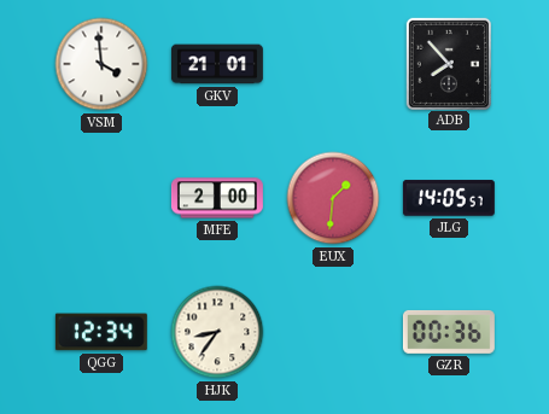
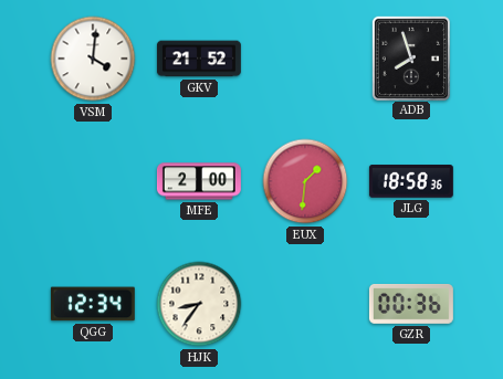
VSM: 3:59 -> 4:01 (93, 59)
GKV: 21:01 -> 21:52 (199, 59)
ADB: 7:53 -> 7:57 (410, 57)
JLG: 14:05 -> 18:58 (411, 181)
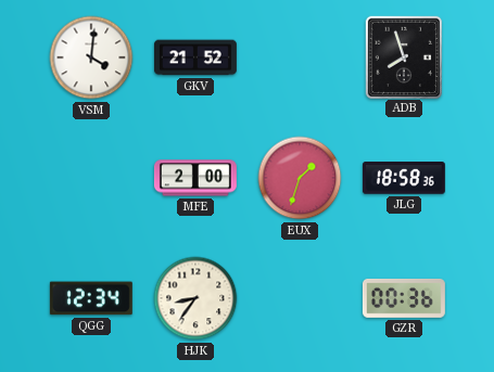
EUX: 1:31 -> 1:33 (300, 178)
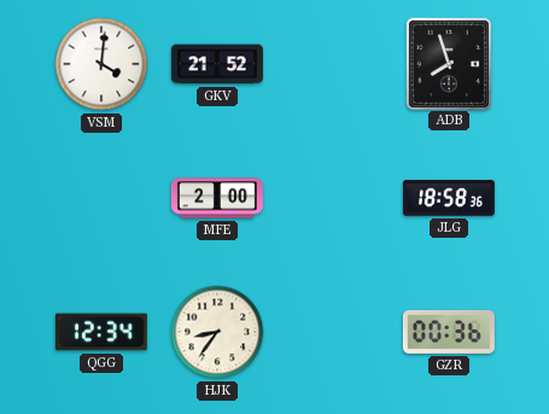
EUX: 1:33 -> none (300, 178)
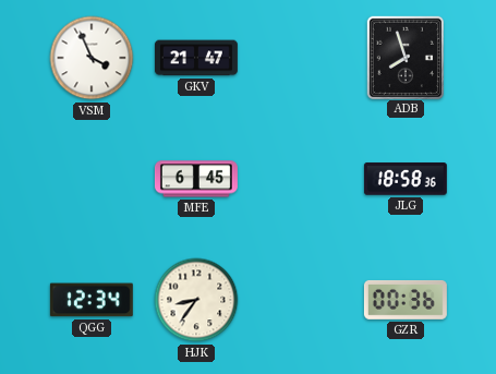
VSM: 4:01 -> 3:56 (92, 58)
GKV: 21:52 -> 21:47 (196, 58)
MFE: 2:00 -> 6:45 (196, 179)
